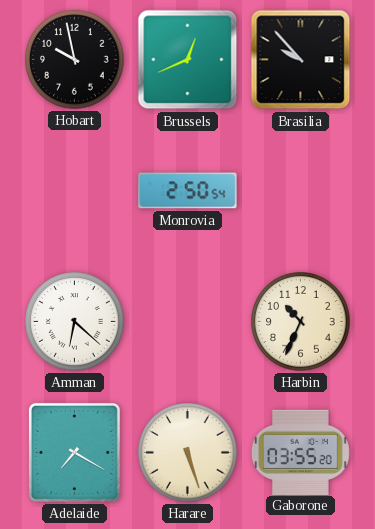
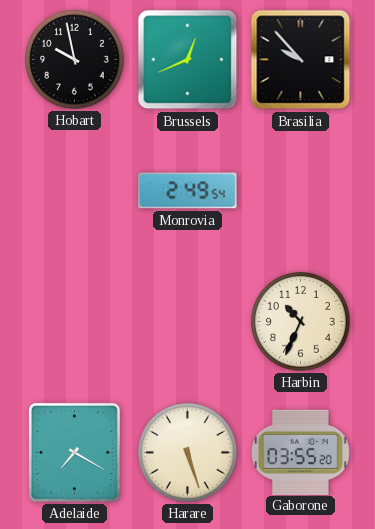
Monrovia: 2:50 -> 2:49 (188, 191)
Amman: 6:22 -> none (75, 322)
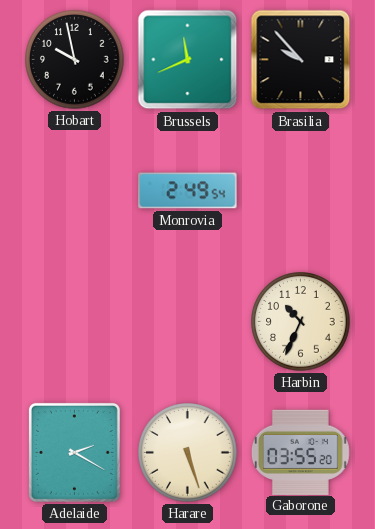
Brussels: 12:41 -> 11:41 (188, 60)
Adelaide: 7:20 -> 2:20 (74, 452)
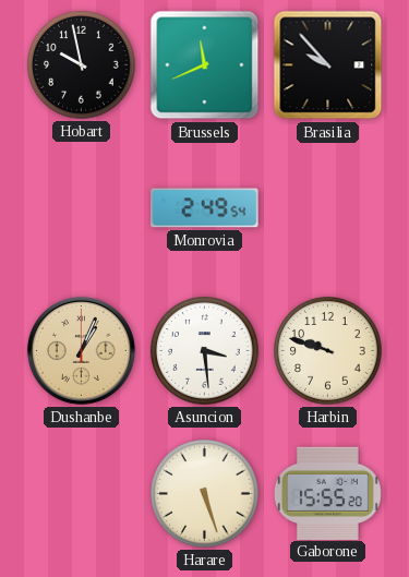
Dushanbe: none -> 1:04 (81, 350)
Asuncion: none -> 3:29 (205, 351)
Harbin: 10:34 -> 9:48 (328, 351)
Adelaide: 2:20 -> none (74, 452)
Gaborone: 03:55 -> 15:55 (328, 493)
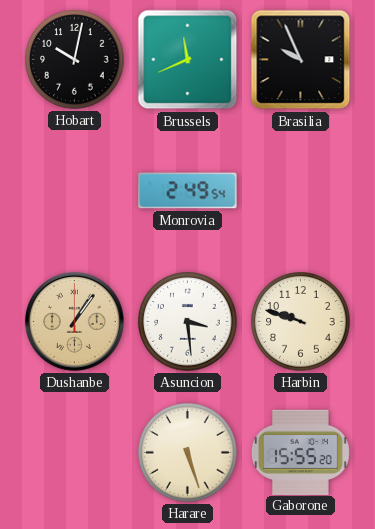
Hobart: 9:58 -> 10:02 (75, 60)
Brasilia: 9:53 -> 9:56 (301, 60)
Dushanbe: 1:04 -> 1:06 (74, 321)
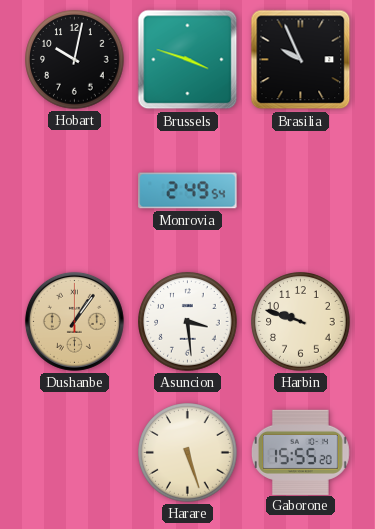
Brussels: 11:41 -> 3:48 (188, 60)
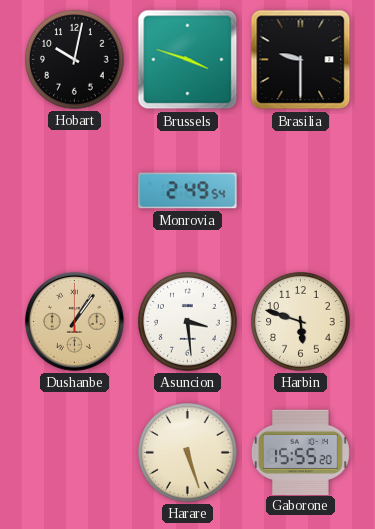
Brasilia: 9:56 -> 9:30 (301, 60)
Harbin: 9:48 -> 5:48 (301, 322)
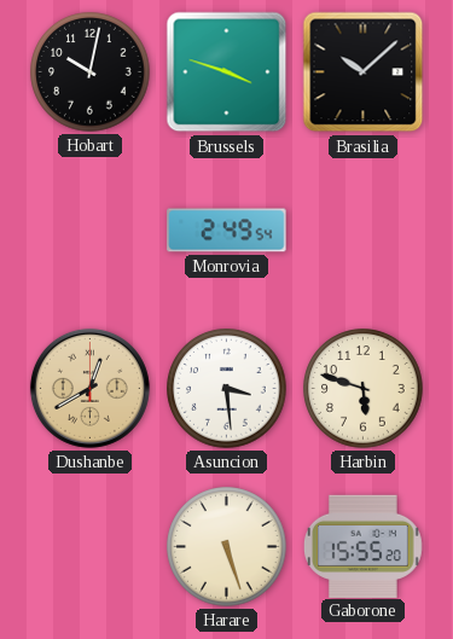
Brasilia: 9:30 -> 10:08 (364, 72)
Dushanbe: 1:06 -> 12:40 (89, 388)
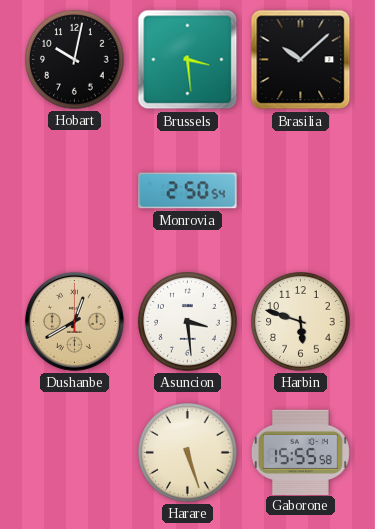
Brussels: 3:48 -> 3:29 (188, 60)
Monrovia: 2:49 -> 2:50 (188, 191)
Gaborone: 15:55:20 -> 15:55:58 (301, 452)
